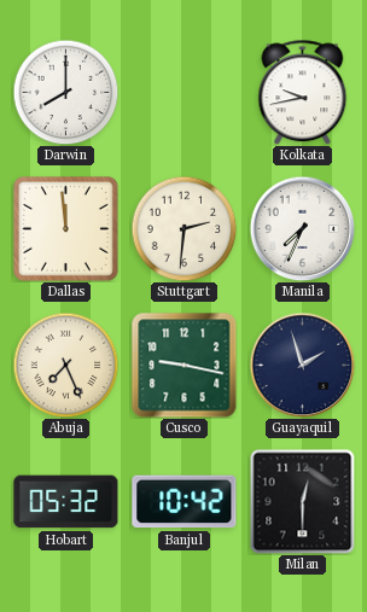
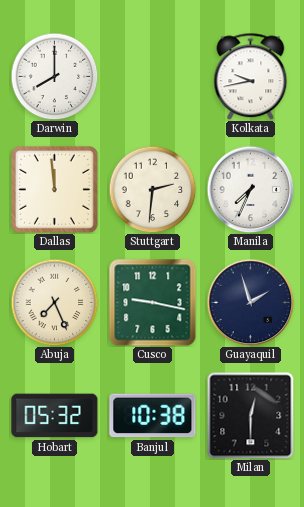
Banjul: 10:42 -> 10:38 (153, 416)
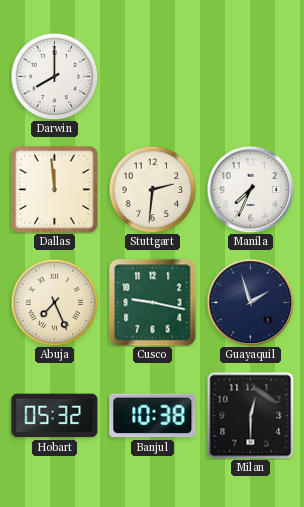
Kolkata: 9:43 -> none (251, 76)
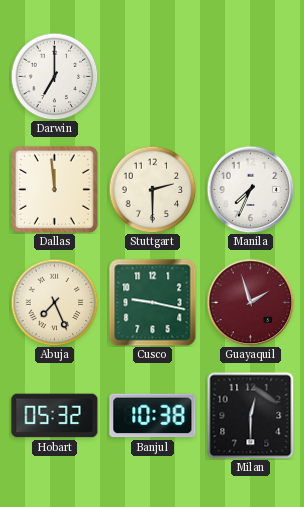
Darwin: 8:00 -> 7:00 (54, 76)
Stuttgart: 2:31 -> 2:30 (152, 189)
Guayaquil dial: navy -> burgundy (250, 302)
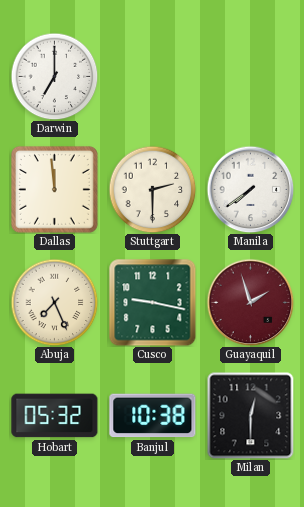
Manila: 7:34 -> 7:39 (250, 189)
